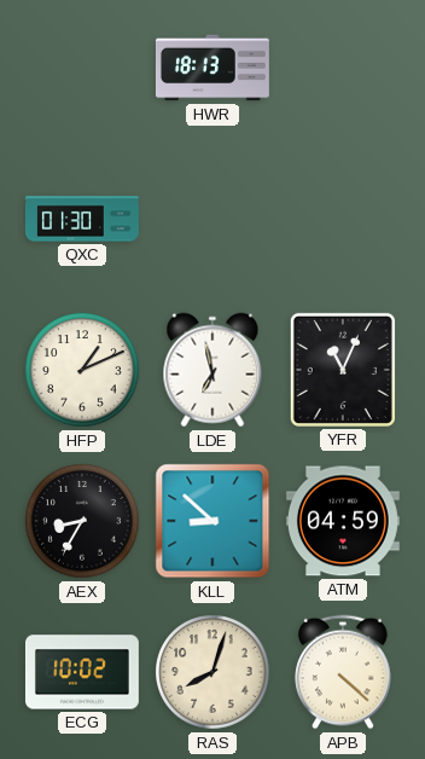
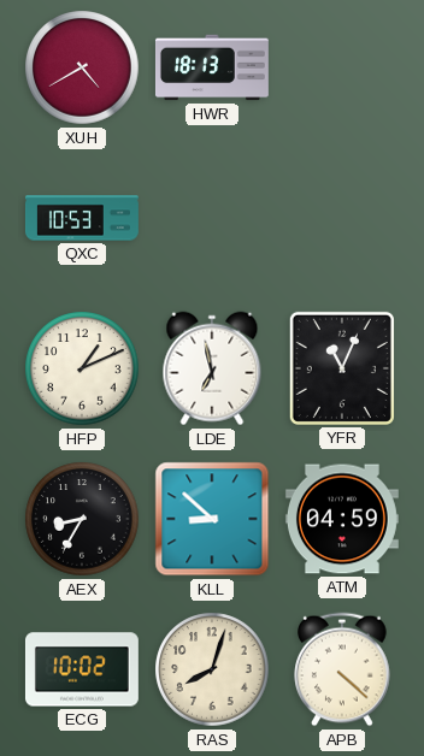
XUH: none -> 4:40 (82, 67)
QXC: 01:30 -> 10:53 (82, 218)
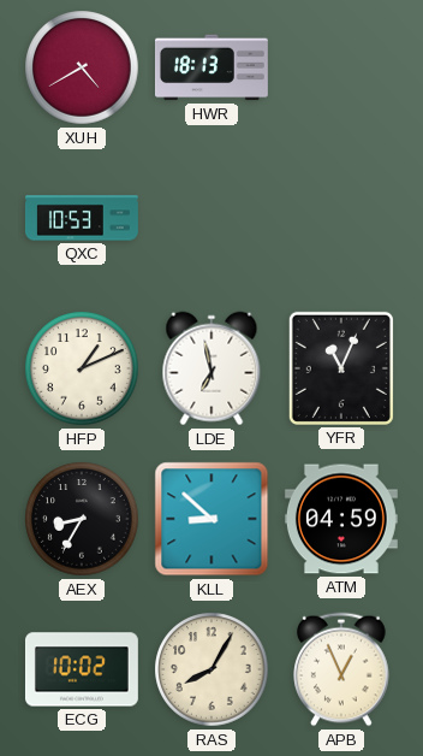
RAS: 8:03 -> 8:05 (211, 669)
APB: 4:22 -> 12:56 (341, 669)
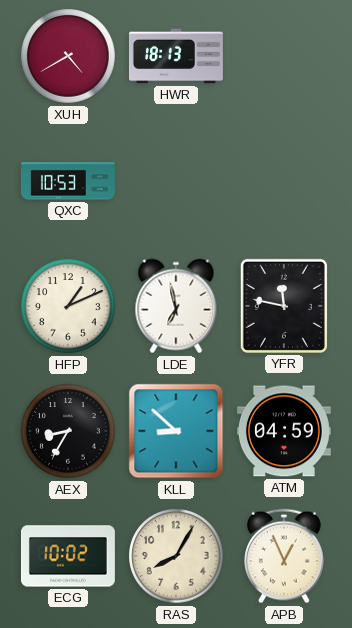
YFR: 11:04 -> 11:47 (284, 306)
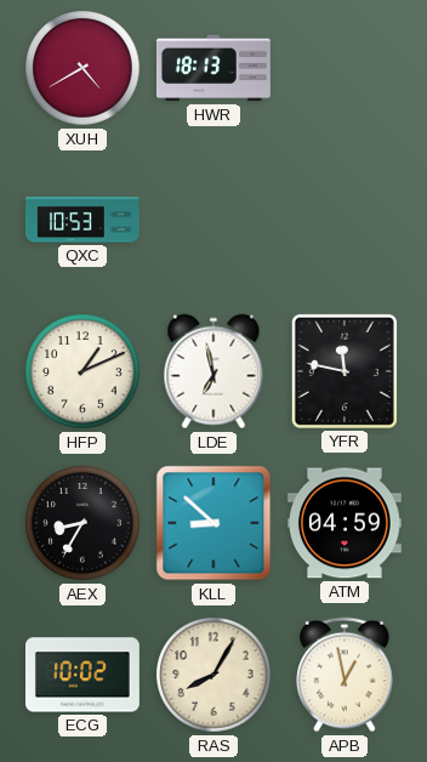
APB: 12:56 -> 12:58 (345, 675)
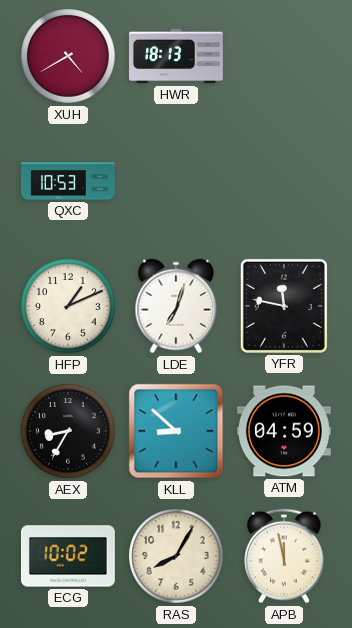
LDE: 6:58 -> 7:03 (176, 306)
APB: 12:58 -> 11:58 (284, 556)
